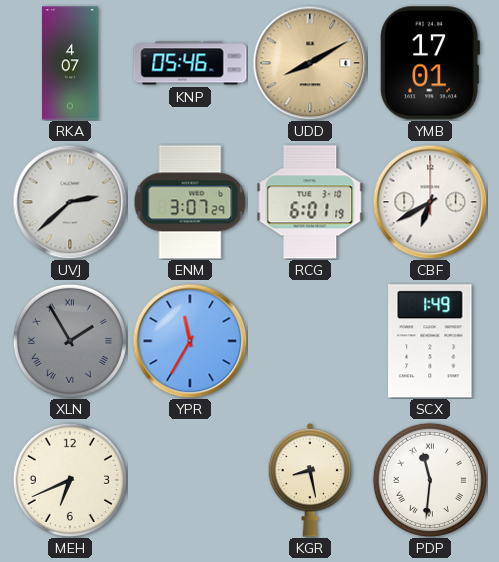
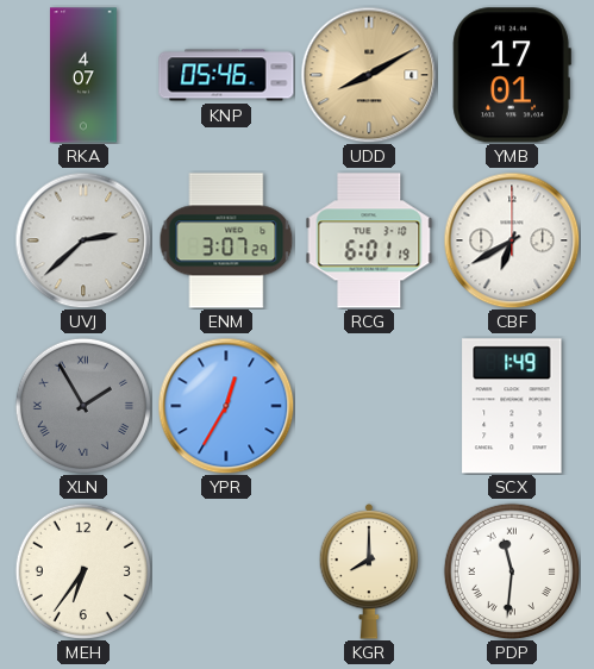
YPR: 11:35 -> 12:35 (226, 406)
MEH: 6:41 -> 6:36 (83, 571)
KGR: 8:28 -> 8:00 (369, 571)
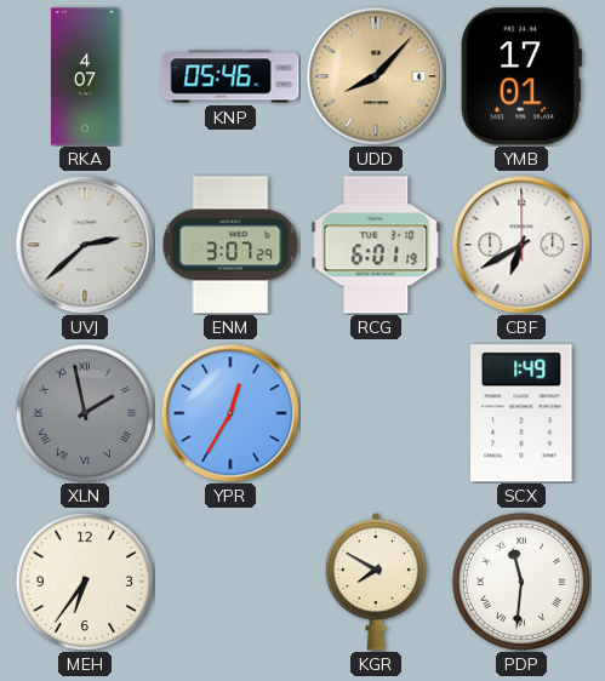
UDD: 8:10 -> 8:07 (376, 76)
XLN: 1:55 -> 1:58 (85, 413)
KGR: 8:00 -> 7:50 (376, 582)
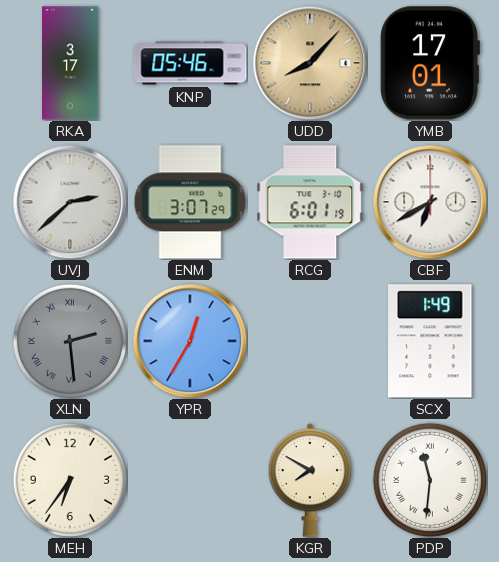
RKA: 4:07 -> 3:17 (70, 63)
XLN: 1:58 -> 2:29 (70, 341)
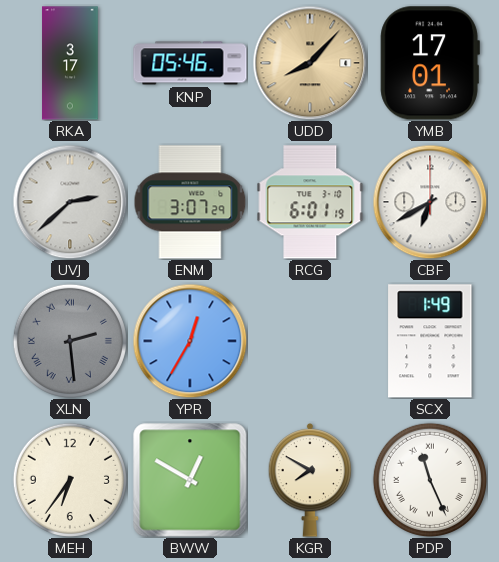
BWW: none -> 12:50 (190, 480)
PDP: 11:31 -> 11:26 (430, 480)
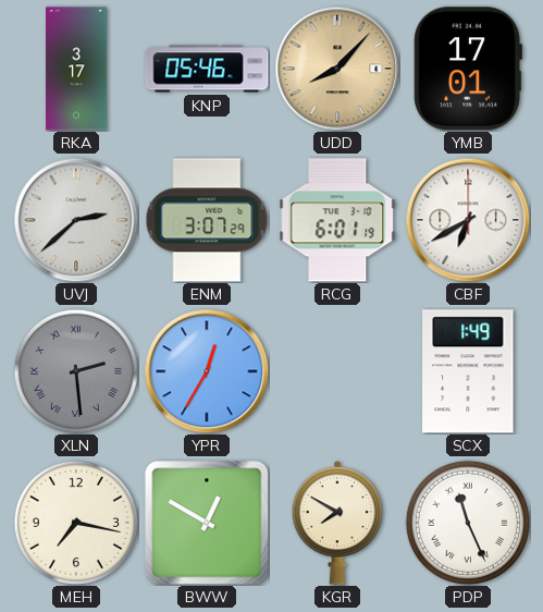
MEH: 6:36 -> 7:17 (76, 523)
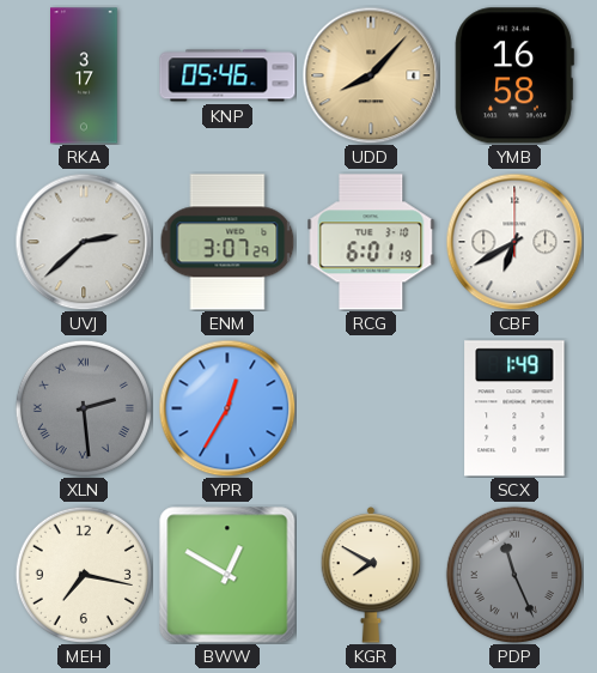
YMB: 17:01 -> 16:58 (514, 75)
PDP dial: white -> grey (514, 575)
